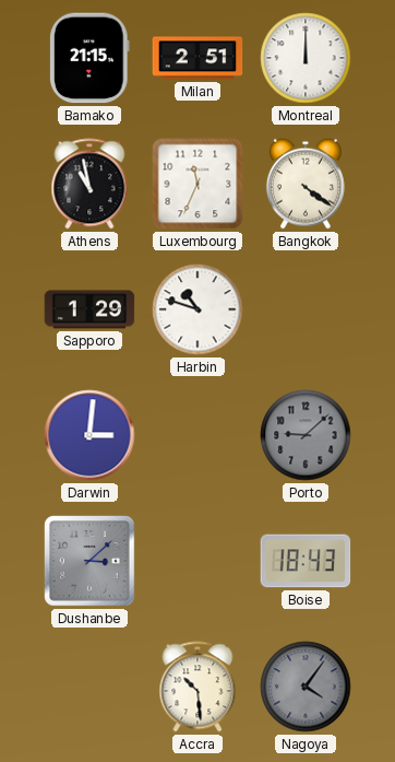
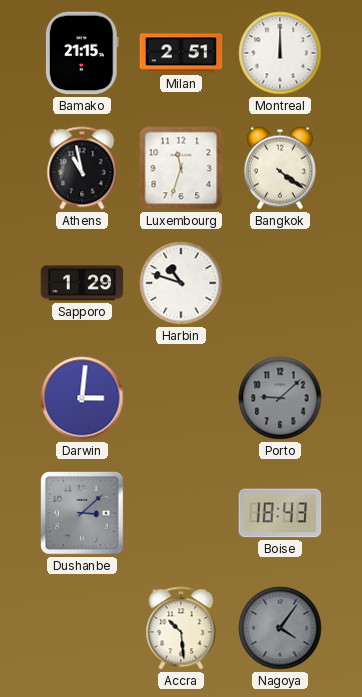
Luxembourg: 11:34 -> 11:33 (181, 168)
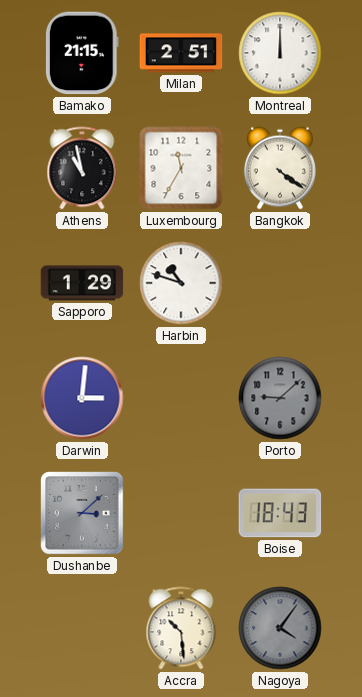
Luxembourg: 11:33 -> 11:35 (181, 168)
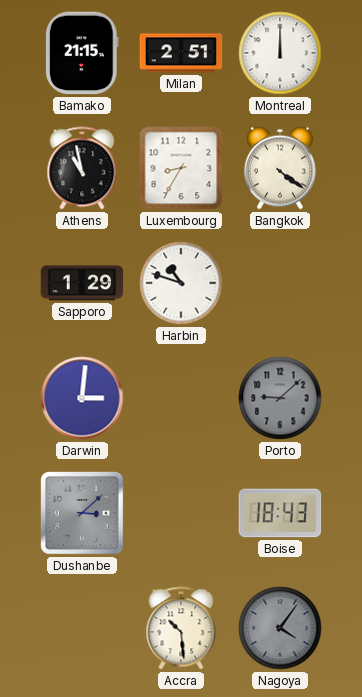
Luxembourg: 11:35 -> 8:35 (181, 168)
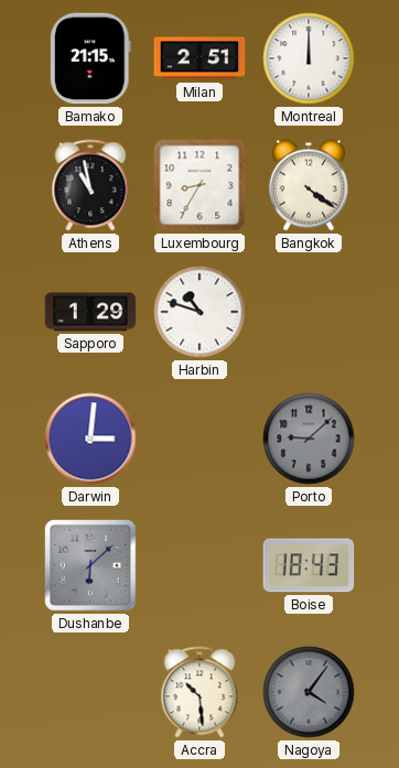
Dushanbe: 3:08 -> 6:08 (90, 565)
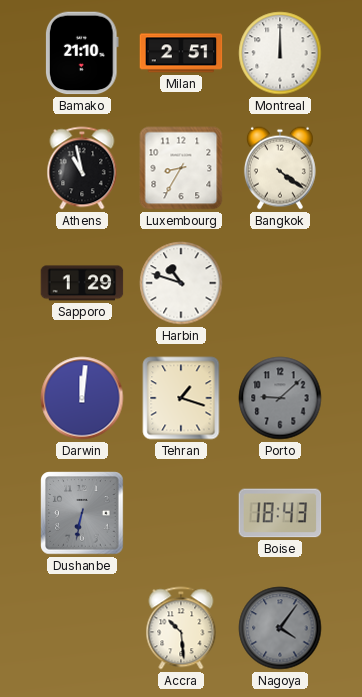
Bamako: 21:15 -> 21:10 (82, 53)
Darwin: 3:01 -> 12:01 (82, 398)
Tehran: none -> 1:18 (181, 398)
Dushanbe: 6:08 -> 6:32 (82, 513)
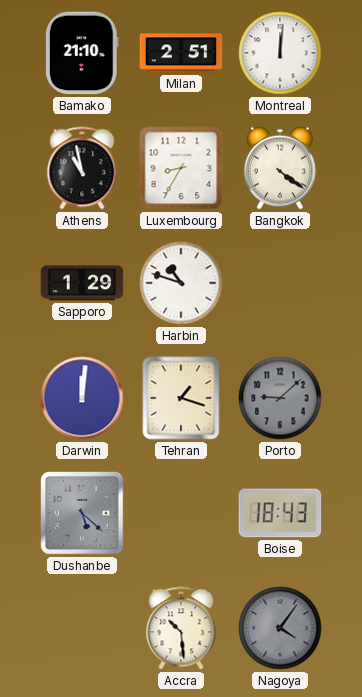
Montreal: 12:00 -> 12:01 (280, 53)
Dushanbe: 6:32 -> 5:22 (82, 513)
